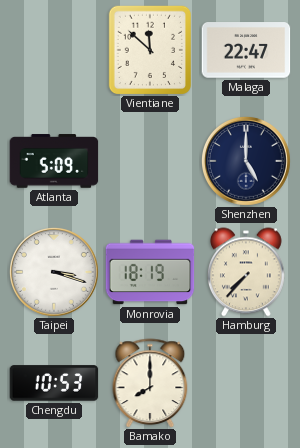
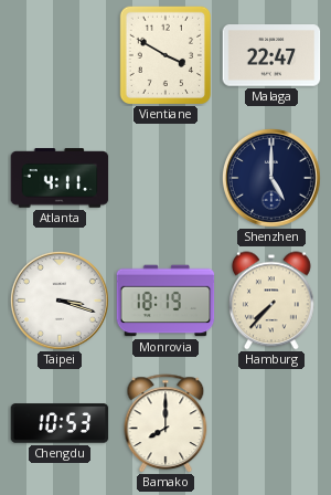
Vientiane: 11:52 -> 3:50 (164, 54)
Atlanta: 5:09 -> 4:11 (60, 178)
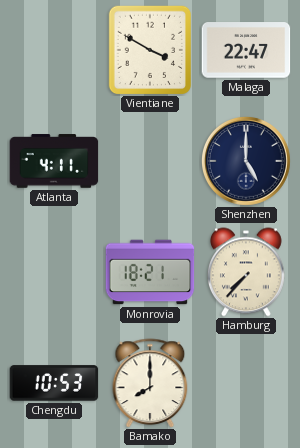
Taipei: 3:18 -> none (60, 301)
Monrovia: 18:19 -> 18:21 (150, 272)
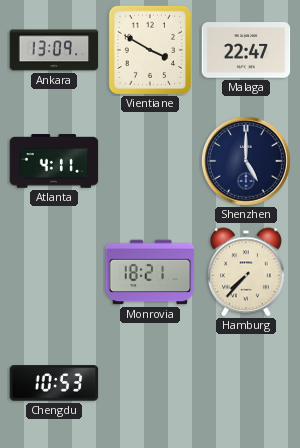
Ankara: none -> 13:09 (54, 50)
Bamako: 8:00 -> none (150, 383)
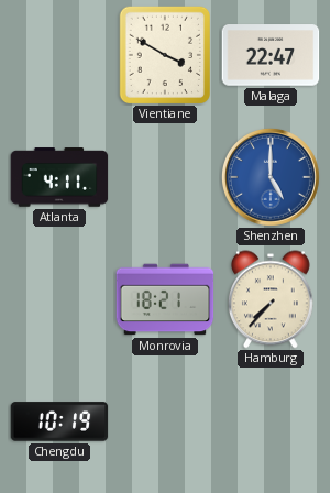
Ankara: 13:09 -> none (54, 50)
Shenzhen dial: navy -> blue (271, 177)
Chengdu: 10:53 -> 10:19 (59, 421)
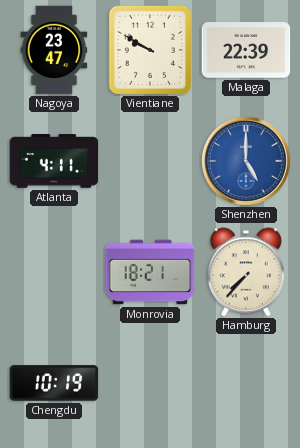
Nagoya: none -> 23:47 (54, 50)
Vientiane: 3:50 -> 9:50 (149, 49)
Malaga: 22:47 -> 22:39 (246, 50)
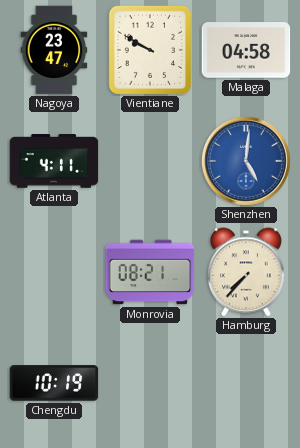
Malaga: 22:39 -> 04:58 (246, 50)
Shenzhen: 5:00 -> 5:01 (246, 161)
Monrovia: 18:21 -> 08:21 (150, 272)
